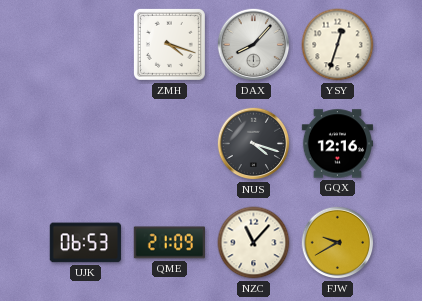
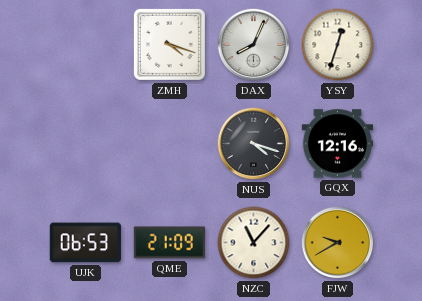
DAX: 8:07 -> 8:04 (254, 45)
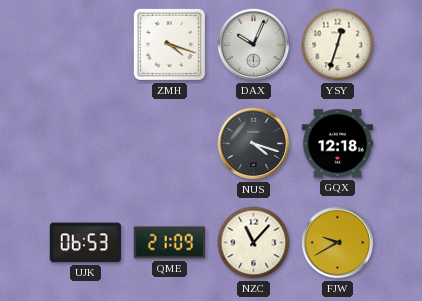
DAX: 8:04 -> 10:04 (254, 45)
GQX: 12:16 -> 12:18 (338, 144)
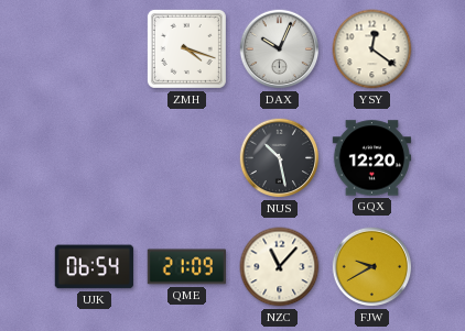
YSY: 12:33 -> 12:21 (372, 49)
NUS: 4:18 -> 10:28 (280, 158)
GQX: 12:18 -> 12:20 (372, 158)
UJK: 06:53 -> 06:54 (94, 267)
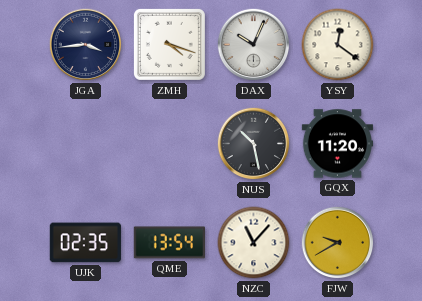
JGA: none -> 3:44 (86, 45)
GQX: 12:20 -> 11:20 (338, 144)
UJK: 06:54 -> 02:35 (85, 243)
QME: 21:09 -> 13:54 (169, 243)
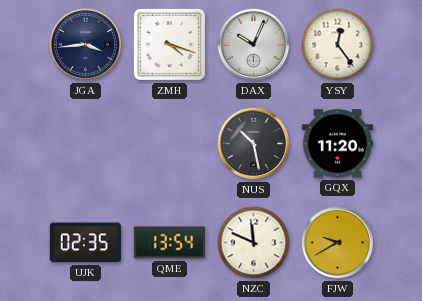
YSY: 12:21 -> 12:24 (338, 45)
NZC: 11:07 -> 11:49 (254, 243)
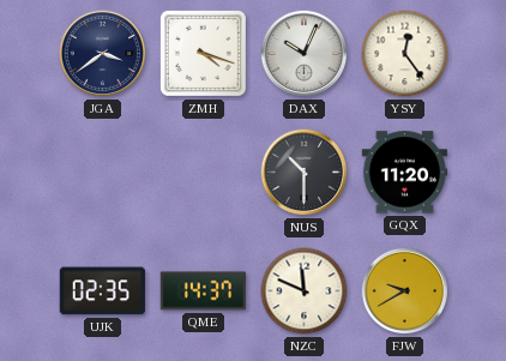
JGA: 3:44 -> 3:39 (103, 54)
NUS: 10:28 -> 10:30 (305, 173)
QME: 13:54 -> 14:37 (203, 291)
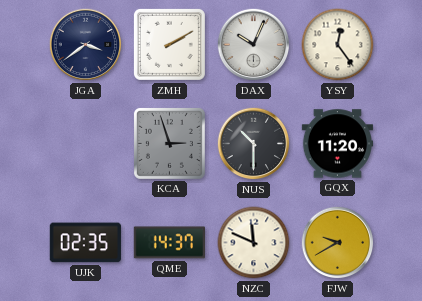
ZMH: 4:18 -> 2:10 (169, 44)
KCA: none -> 2:57 (169, 143)
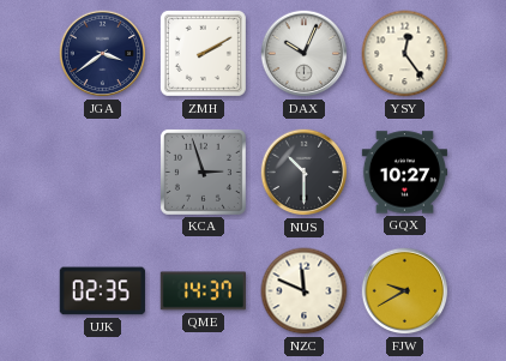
GQX: 11:20 -> 10:27 (405, 173)
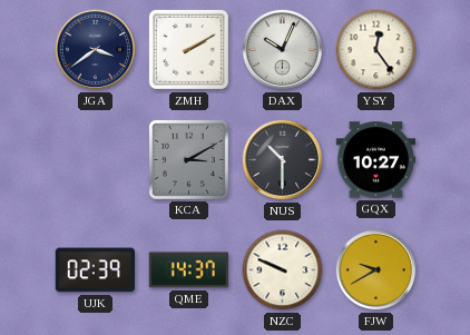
KCA: 2:57 -> 3:10 (188, 159)
UJK: 02:35 -> 02:39 (95, 270)
NZC: 11:49 -> 9:49 (283, 270)
